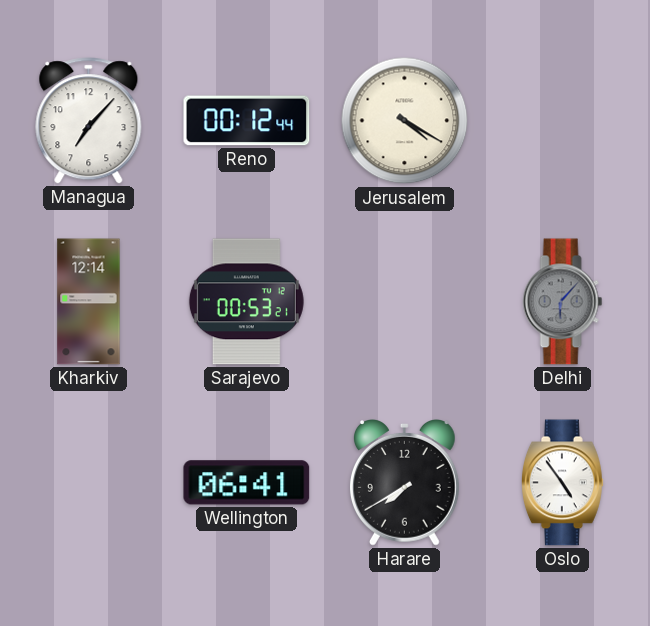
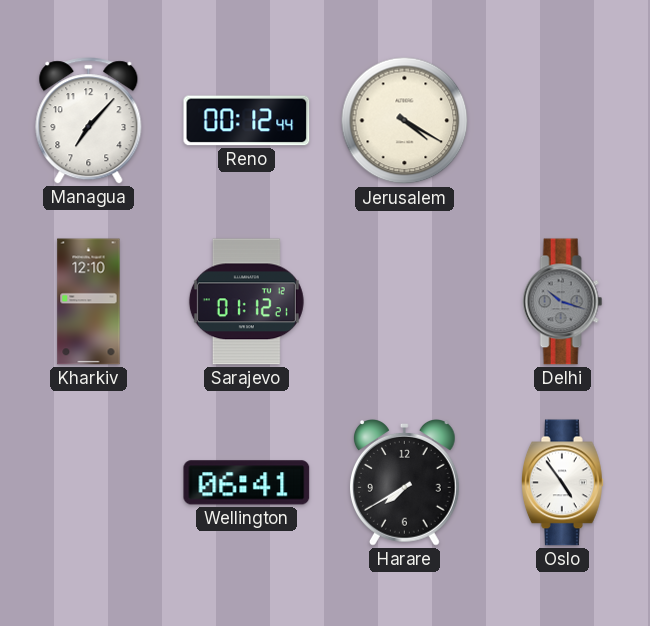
Kharkiv: 12:14 -> 12:10 (89, 302)
Sarajevo: 00:53 -> 01:12 (246, 302)
Delhi: 6:07 -> 10:18 (563, 302)
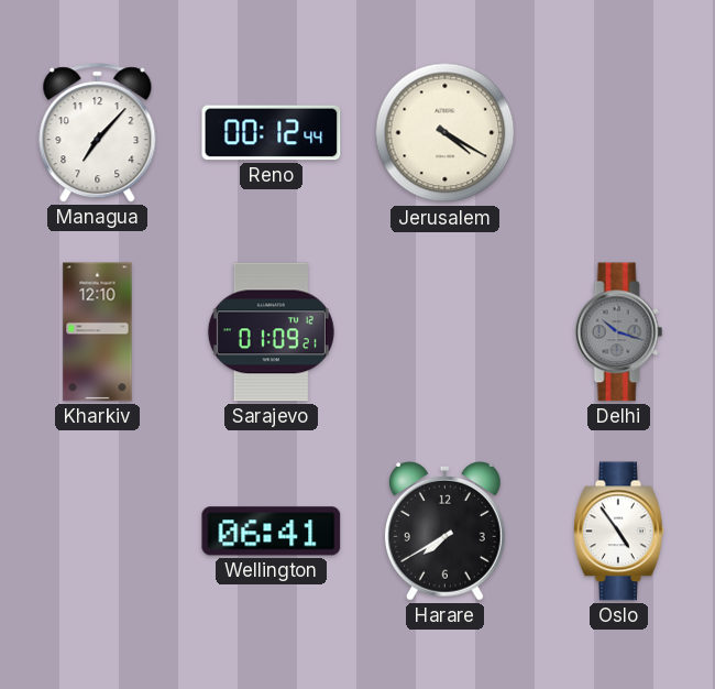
Sarajevo: 01:12 -> 01:09 (271, 332)
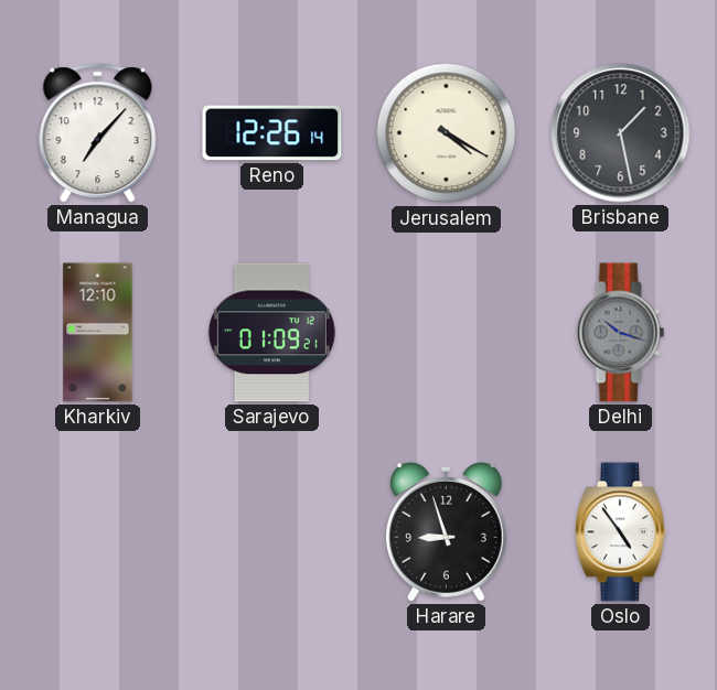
Reno: 00:12 -> 12:26 (272, 133)
Brisbane: none -> 1:28 (621, 133)
Wellington: 06:41 -> none (272, 532)
Harare: 7:40 -> 8:57 (446, 532)
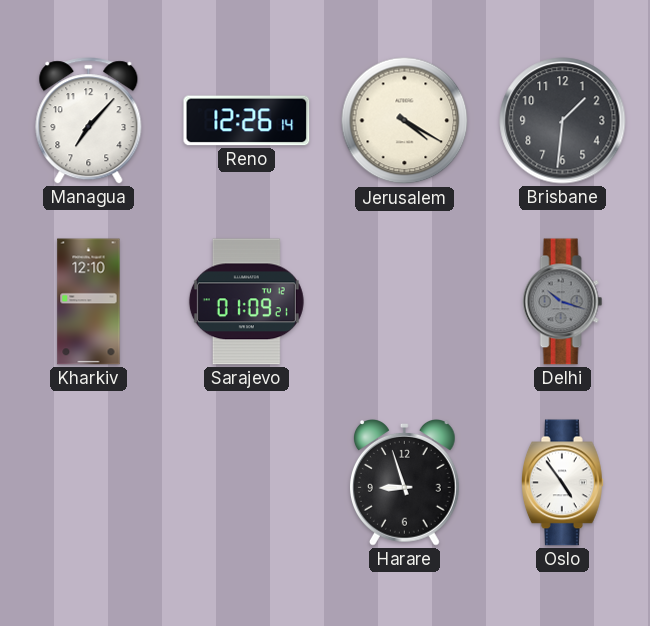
Brisbane: 1:28 -> 1:31 (563, 121)
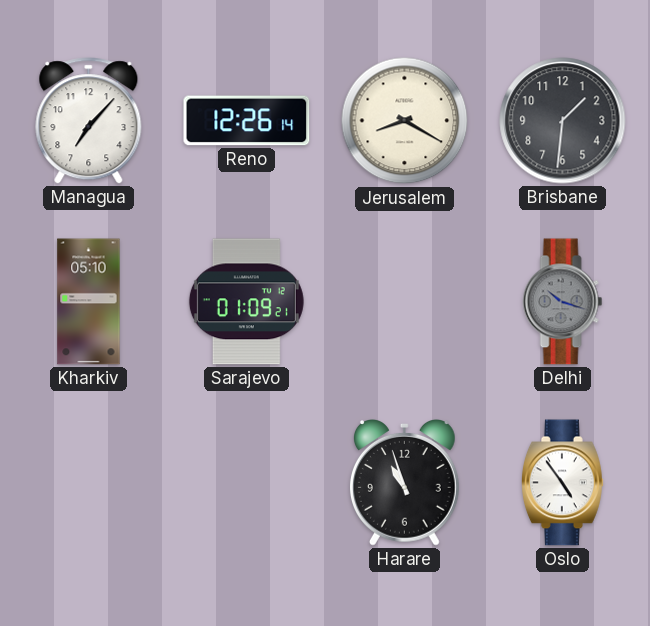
Jerusalem: 4:20 -> 8:20 (405, 121)
Kharkiv: 12:10 -> 05:10 (89, 302)
Harare: 8:57 -> 10:57 (404, 483)
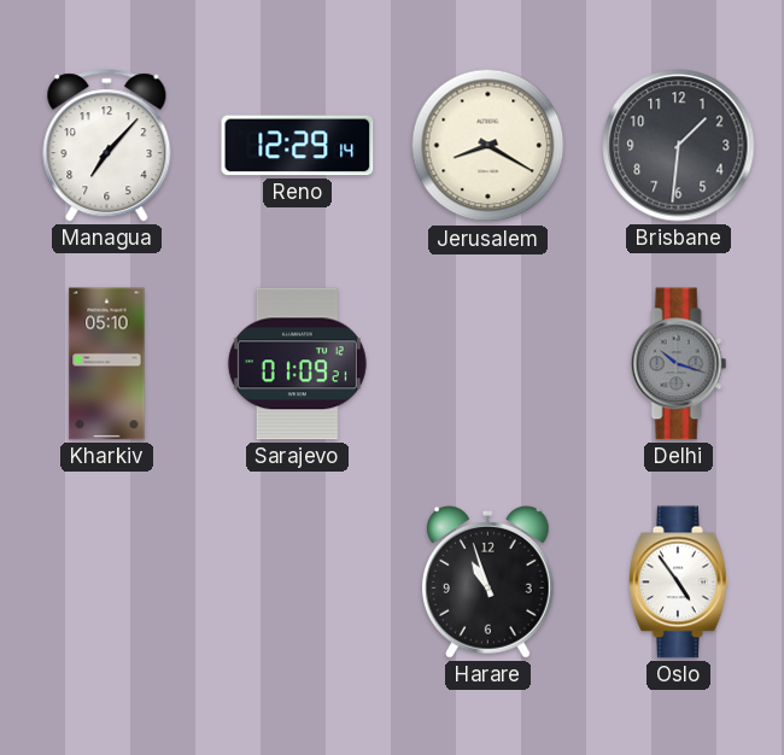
Reno: 12:26 -> 12:29 (298, 146)
